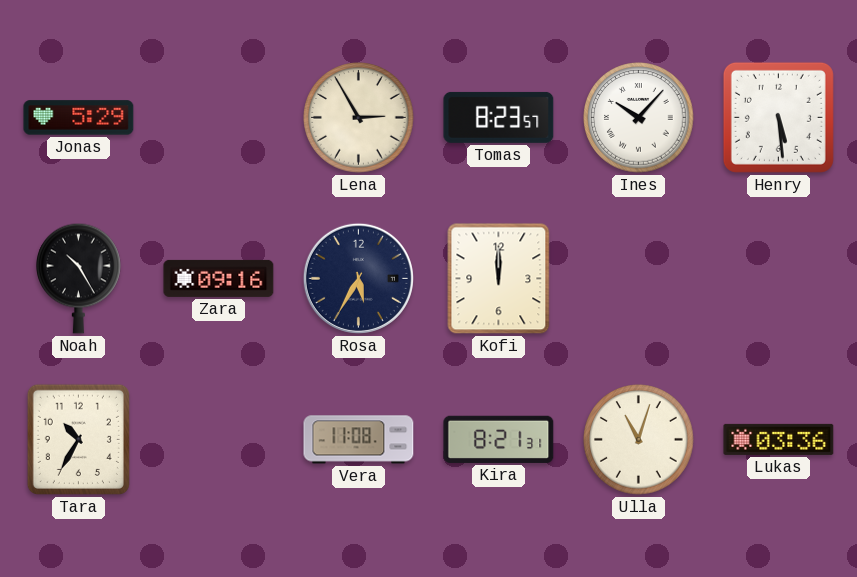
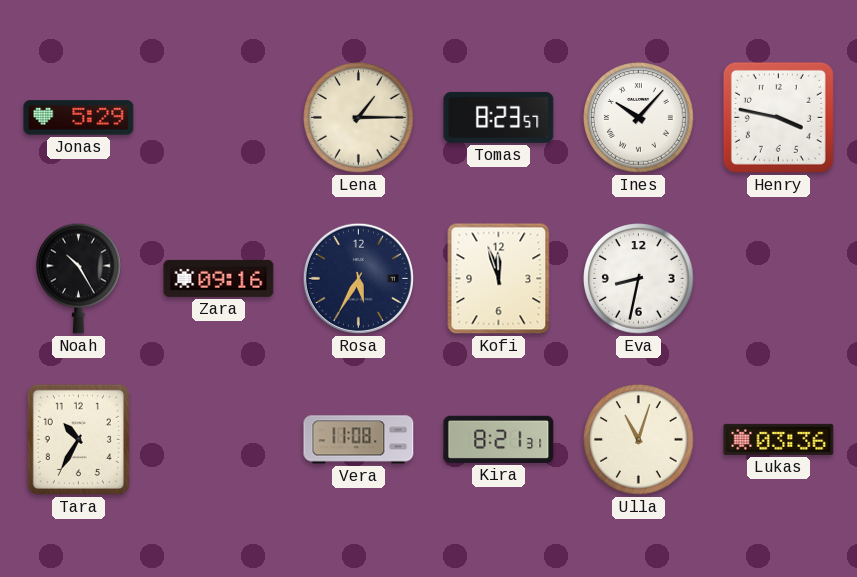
Lena: 2:55 -> 1:15 (359, 118)
Henry: 5:29 -> 3:47 (778, 117)
Kofi: 12:00 -> 11:57 (499, 279)
Eva: none -> 8:32 (639, 279)
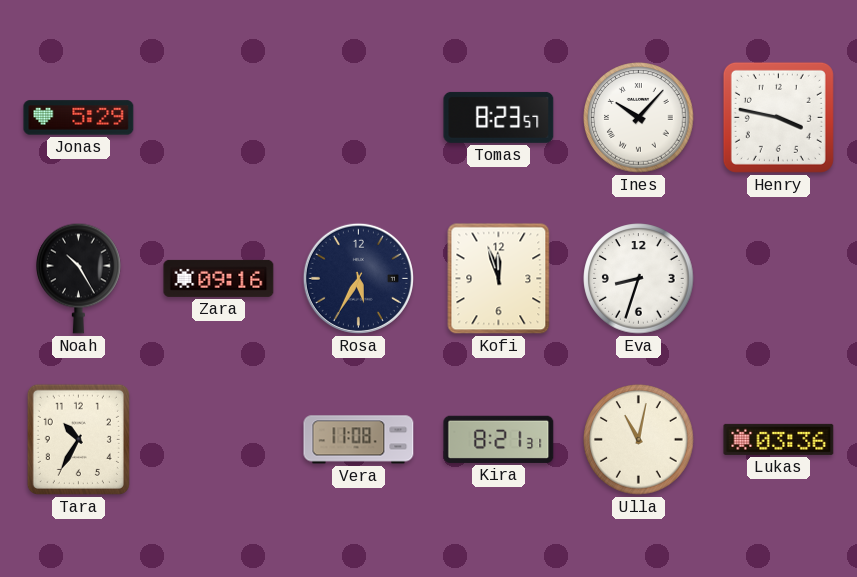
Lena: 1:15 -> none (359, 118)
Eva: 8:32 -> 8:33 (639, 279)
Ulla: 11:03 -> 11:02 (639, 440)
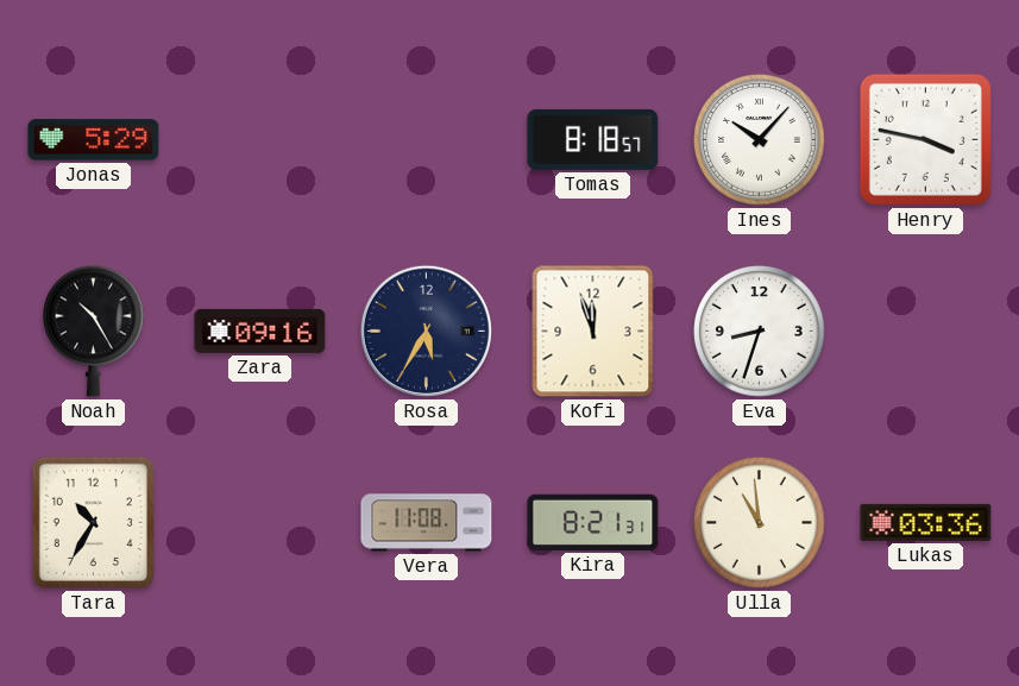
Tomas: 8:23 -> 8:18 (593, 139)
Ulla: 11:02 -> 10:59 (760, 523)
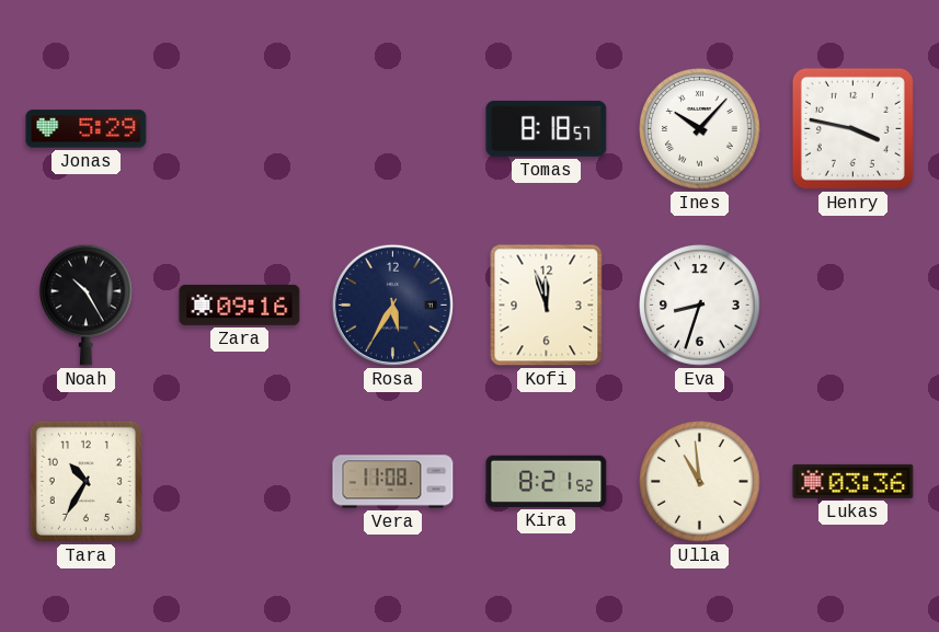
Kira: 8:21:31 -> 8:21:52 (547, 481)
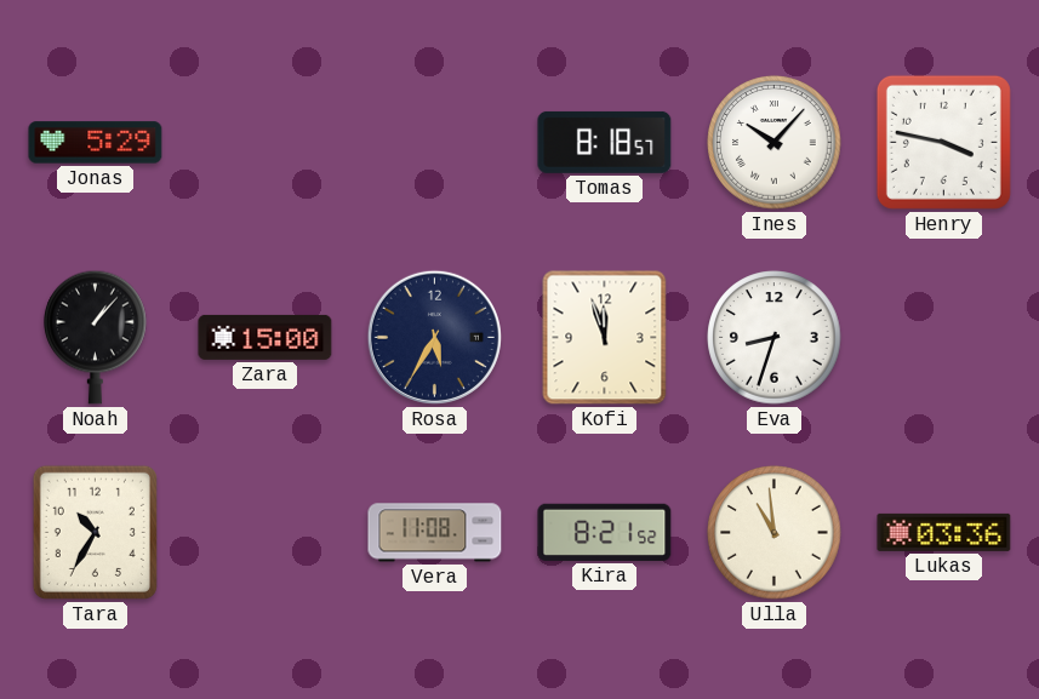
Noah: 10:25 -> 1:07 (96, 337)
Zara: 09:16 -> 15:00 (266, 337)
